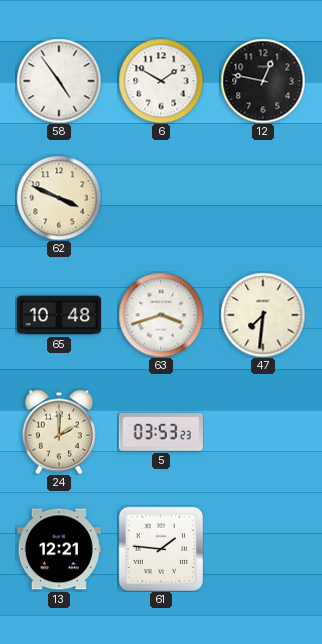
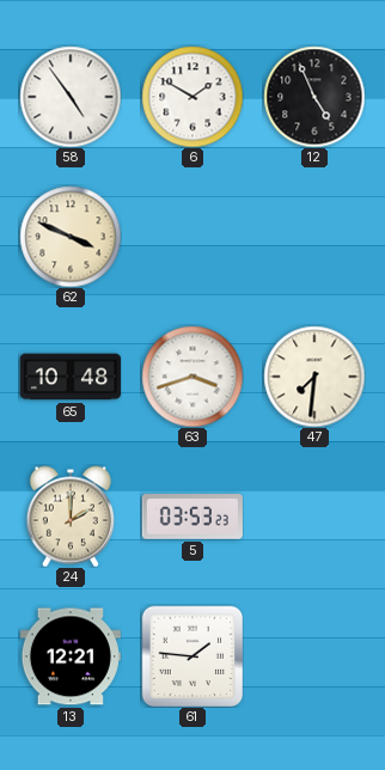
12: 12:47 -> 4:56 (314, 97)
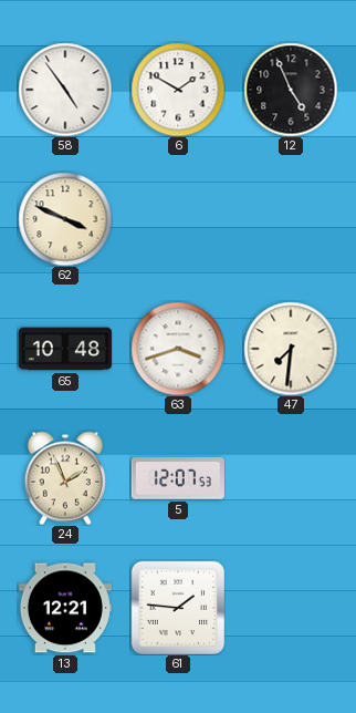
24: 2:00 -> 1:56 (65, 478)
5: 03:53 -> 12:07 (178, 479)
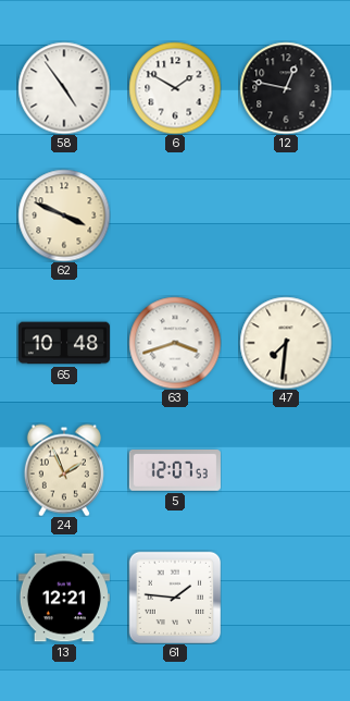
12: 4:56 -> 12:47 (286, 88)
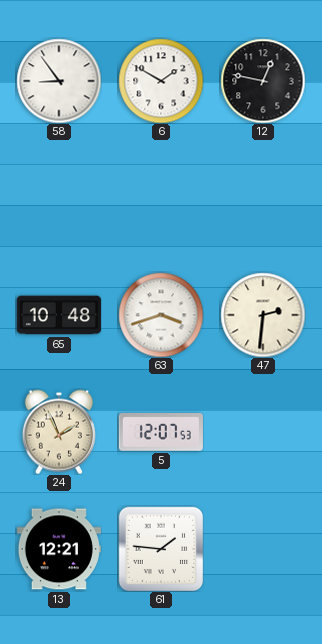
58: 4:54 -> 8:54 (59, 81)
62: 3:49 -> none (64, 216)
47: 7:31 -> 2:31 (263, 315)
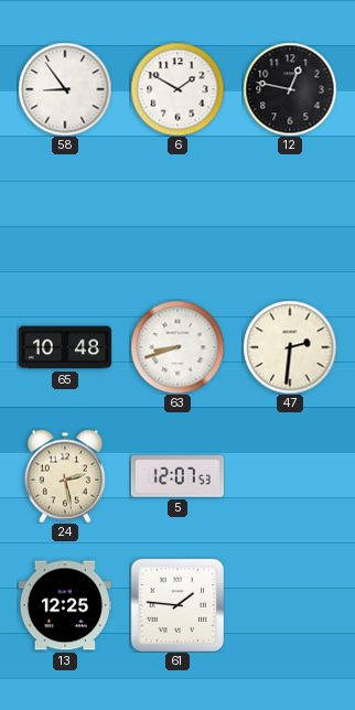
63: 3:42 -> 8:42 (177, 347)
24: 1:56 -> 2:28 (65, 476)
13: 12:21 -> 12:25 (65, 605)
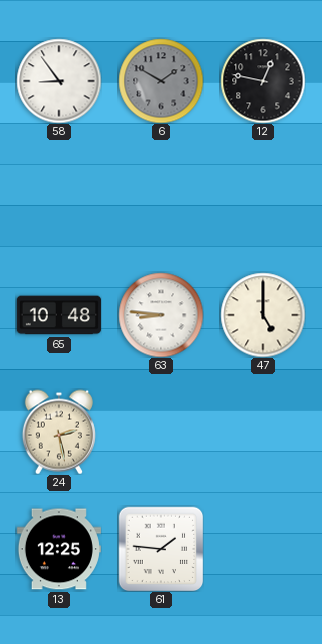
6 dial: white -> grey (161, 81)
63: 8:42 -> 8:46 (161, 315)
47: 2:31 -> 5:00 (263, 315)
5: 12:07 -> none (177, 477)
